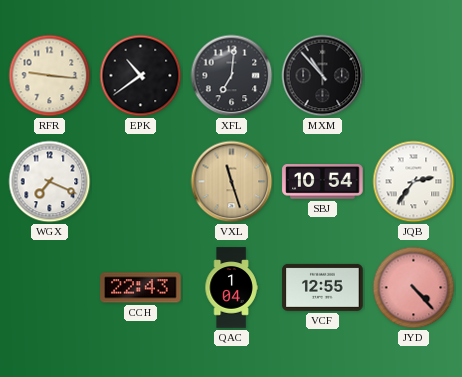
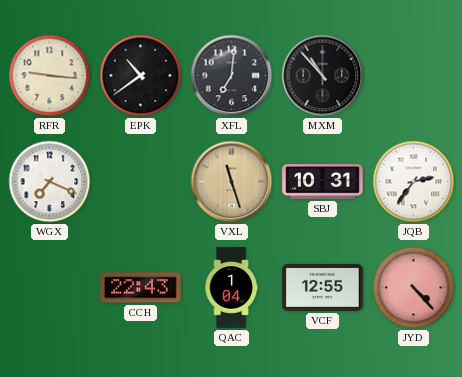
SBJ: 10:54 -> 10:31 (323, 182)
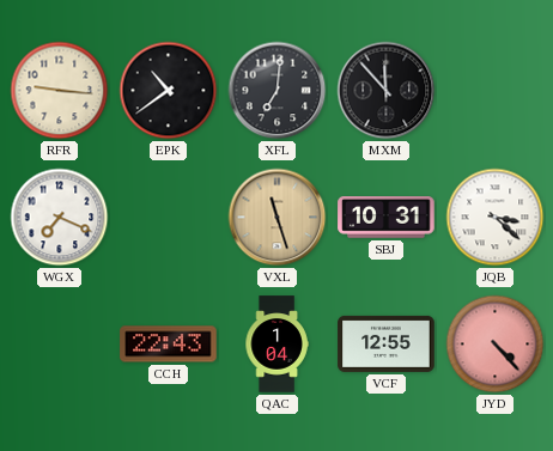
MXM: 10:53 -> 11:53 (387, 91)
JQB: 2:36 -> 3:22 (496, 218)
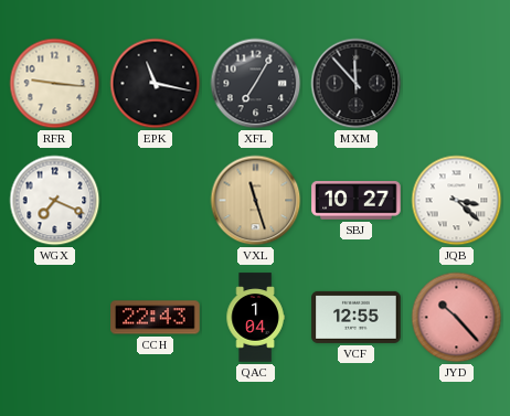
EPK: 10:39 -> 11:17 (156, 84)
XFL: 7:01 -> 7:05 (256, 84)
SBJ: 10:31 -> 10:27 (357, 201)
JYD: 4:23 -> 10:23 (457, 318)
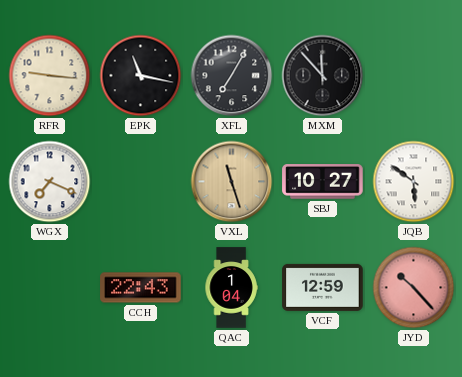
JQB: 3:22 -> 5:51 (414, 182)
VCF: 12:55 -> 12:59 (323, 287)
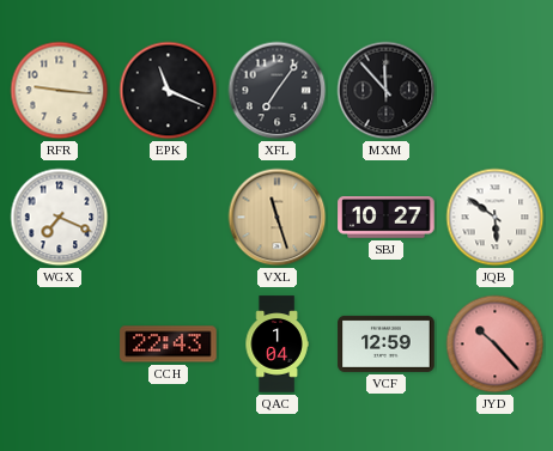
EPK: 11:17 -> 11:19 (169, 91)
XFL: 7:05 -> 7:06 (278, 91)
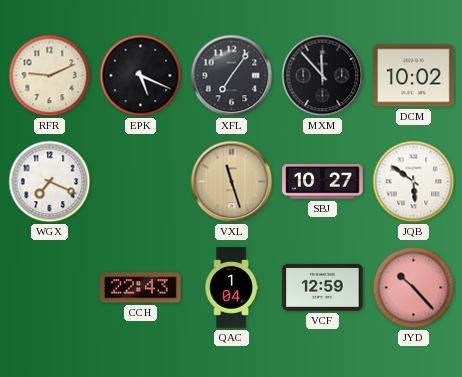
RFR: 9:16 -> 9:11 (50, 76)
EPK: 11:19 -> 5:19 (141, 76)
DCM: none -> 10:02 (414, 76)
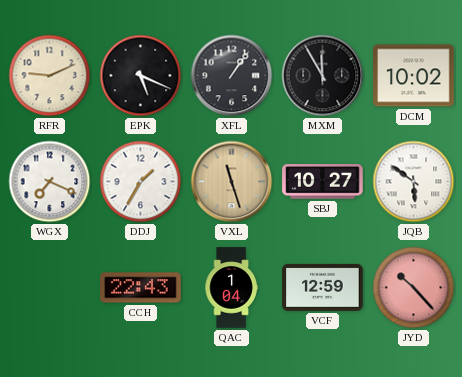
XFL: 7:06 -> 1:06 (232, 76)
MXM: 11:53 -> 11:55 (323, 76)
DDJ: none -> 1:35 (141, 182)
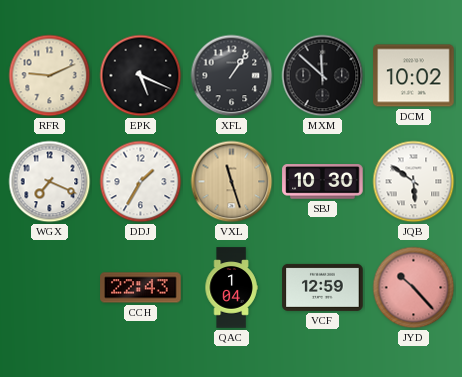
MXM: 11:55 -> 11:52 (323, 76)
SBJ: 10:27 -> 10:30 (323, 182)
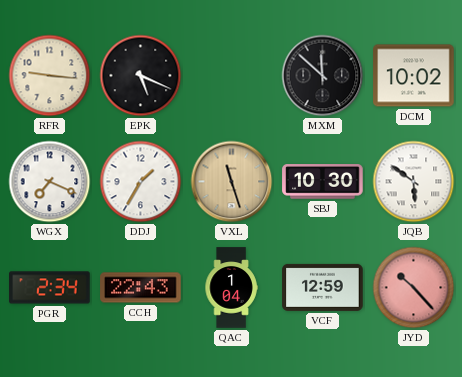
RFR: 9:11 -> 9:16 (50, 76)
XFL: 1:06 -> none (232, 76)
PGR: none -> 2:34 (50, 288)
